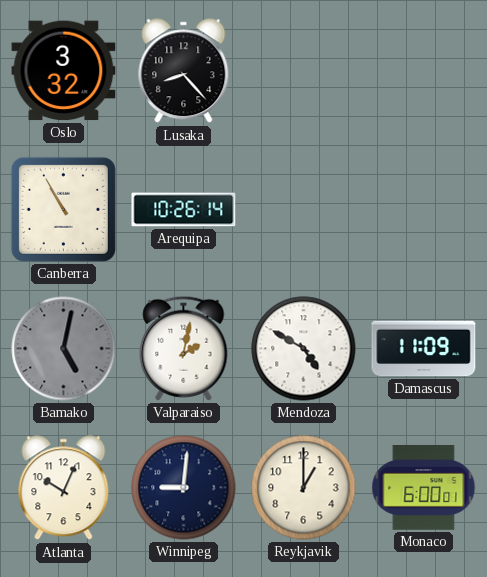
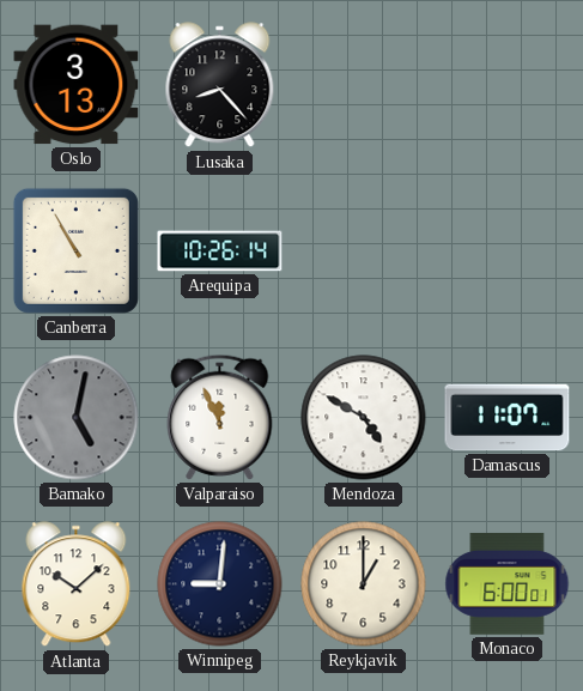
Oslo: 3:32 -> 3:13 (77, 85)
Valparaiso: 2:02 -> 11:56 (220, 417)
Damascus: 11:09 -> 11:07 (508, 418)
Atlanta: 10:04 -> 10:08 (77, 584)
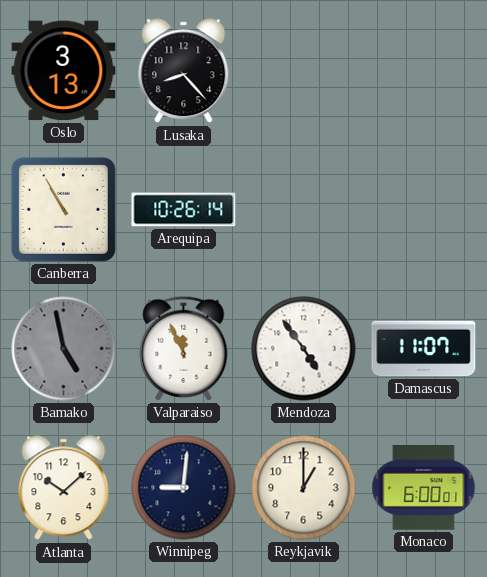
Bamako: 5:02 -> 4:58 (64, 349)
Mendoza: 4:50 -> 4:54 (304, 349)
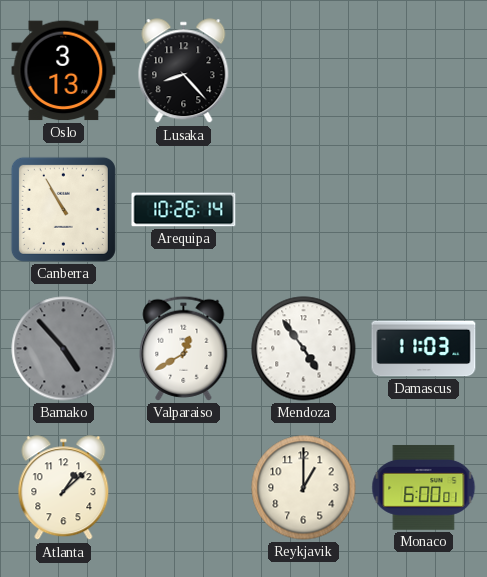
Bamako: 4:58 -> 4:53 (64, 349)
Valparaiso: 11:56 -> 12:40 (184, 348)
Damascus: 11:07 -> 11:03 (424, 349)
Atlanta: 10:08 -> 1:08 (64, 488)
Winnipeg: 9:01 -> none (184, 488)
